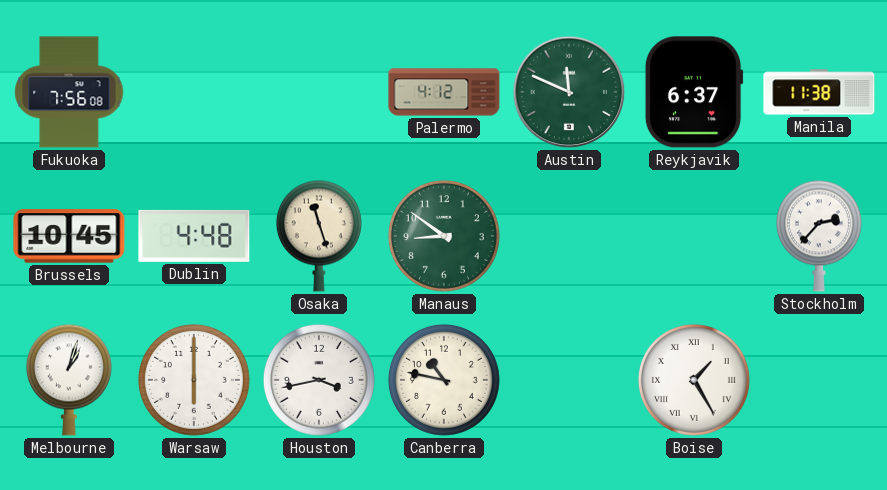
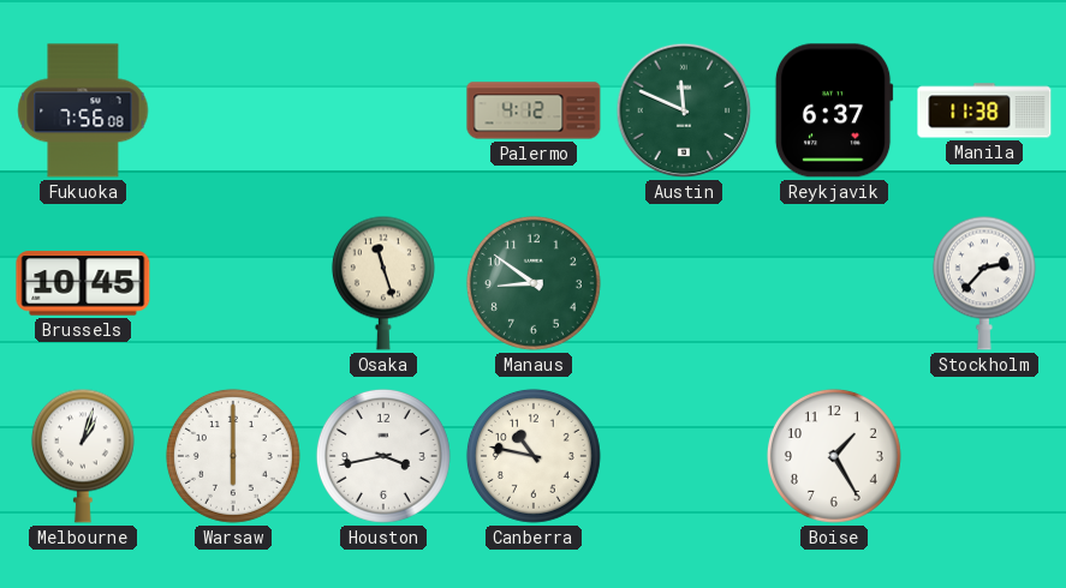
Dublin: 4:48 -> none (194, 236)
Boise numerals: Roman -> Arabic (834, 456)
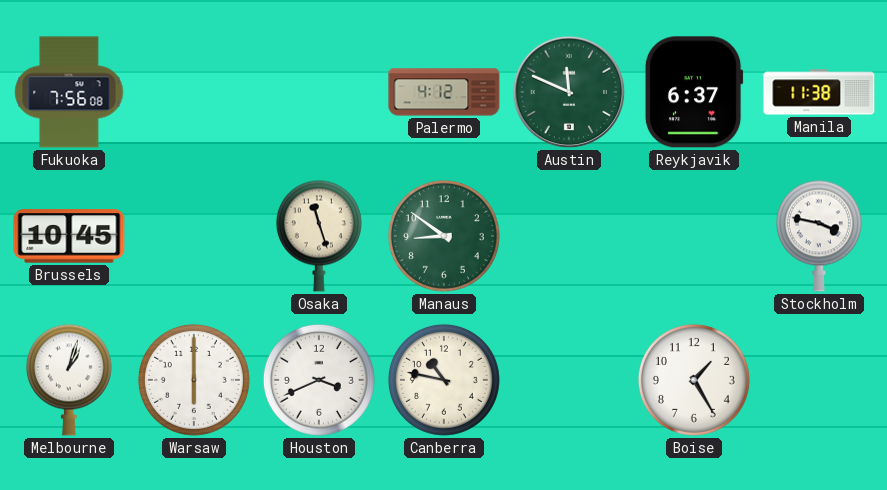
Stockholm: 2:37 -> 3:47 (819, 236)
Houston: 3:43 -> 3:41 (319, 380)
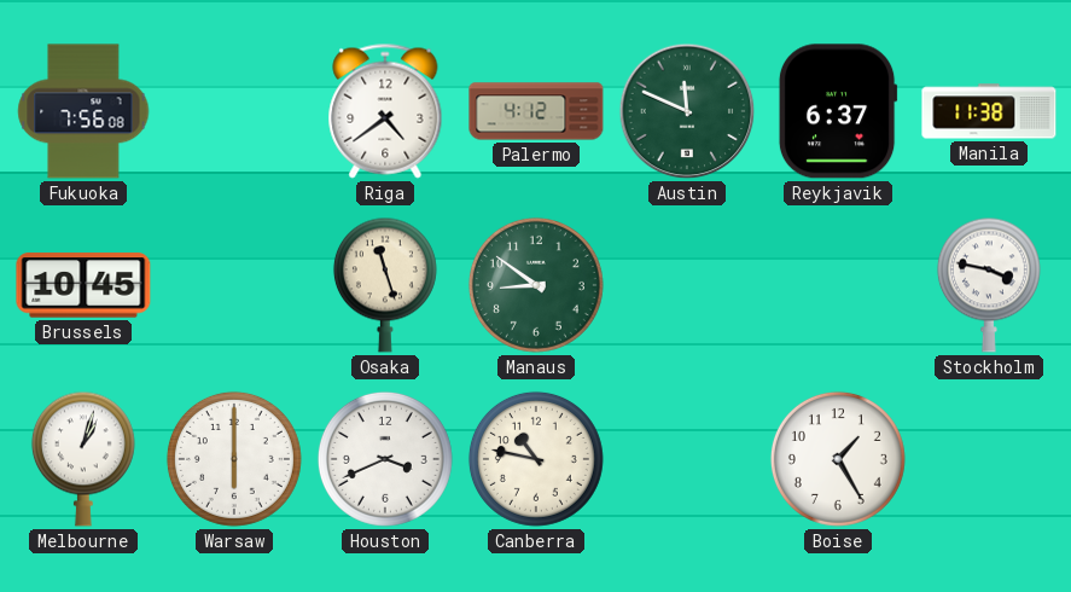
Riga: none -> 4:39 (385, 111)
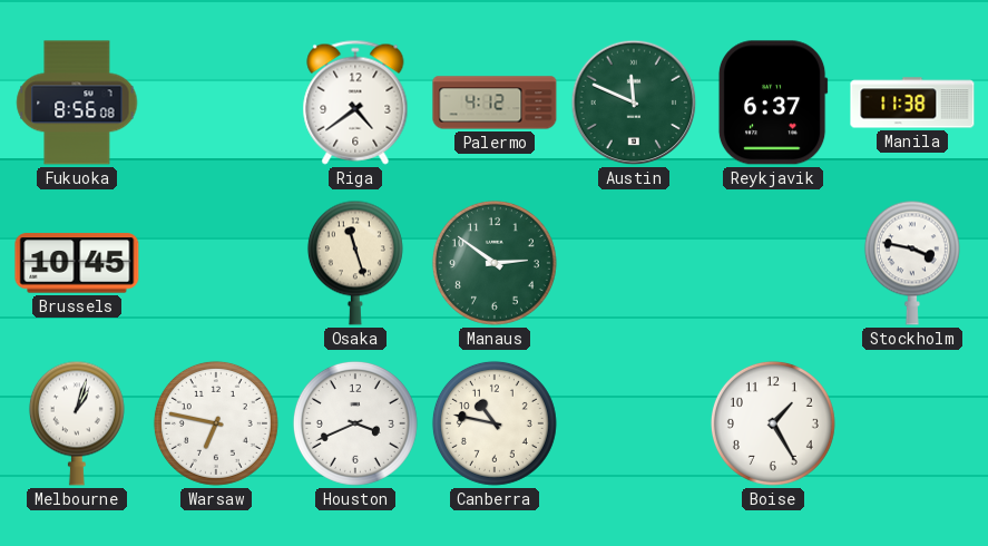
Fukuoka: 7:56 -> 8:56 (77, 103)
Manaus: 8:51 -> 2:51 (495, 263)
Warsaw: 6:00 -> 6:47 (216, 423)
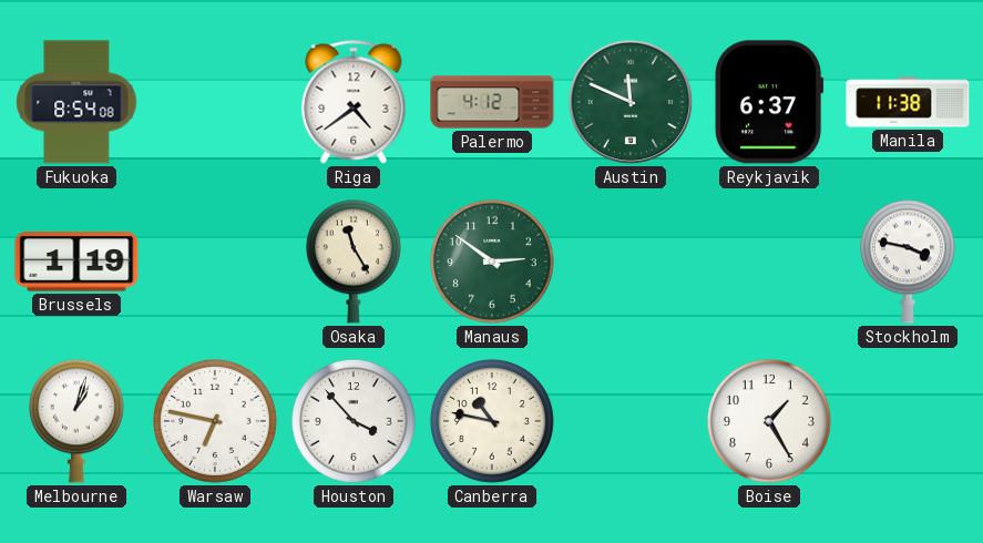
Fukuoka: 8:56 -> 8:54 (76, 102)
Brussels: 10:45 -> 1:19 (76, 262)
Osaka: 11:27 -> 11:25 (354, 262)
Houston: 3:41 -> 3:53 (354, 421)
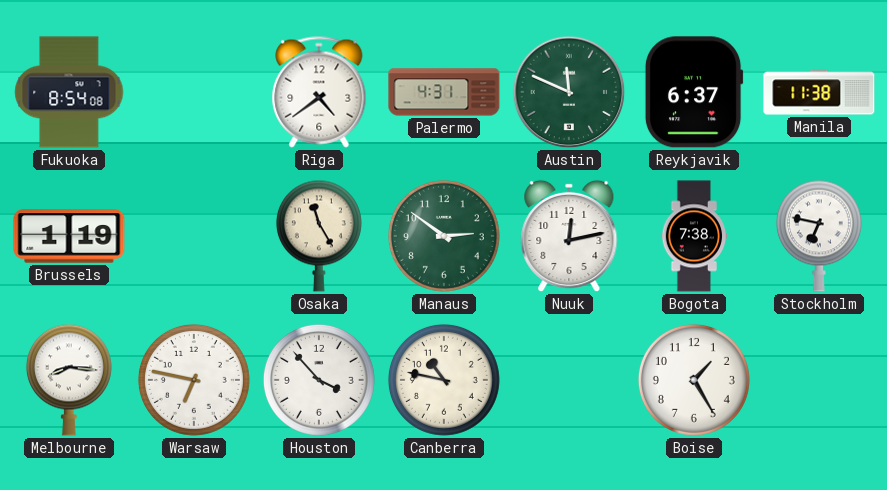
Palermo: 4:12 -> 4:31 (444, 92)
Nuuk: none -> 12:13 (569, 236)
Bogota: none -> 7:38 (694, 236)
Stockholm: 3:47 -> 6:47 (819, 236)
Melbourne: 1:03 -> 8:16 (69, 380)
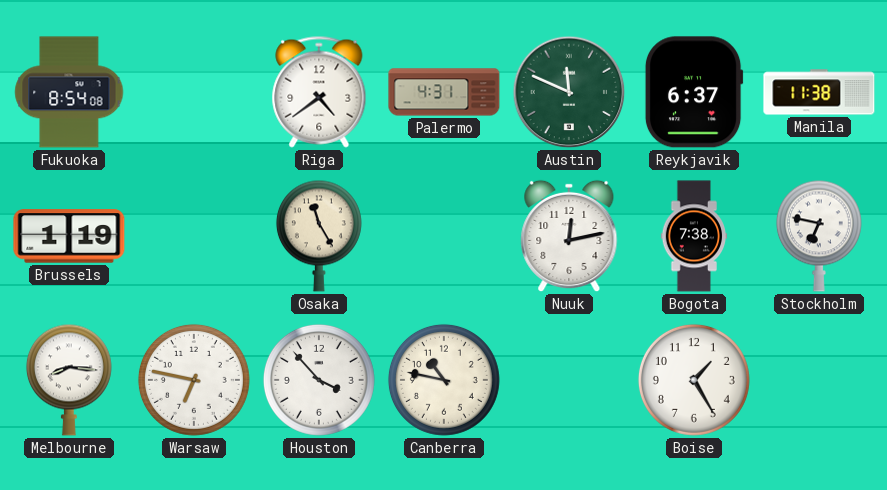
Manaus: 2:51 -> none (444, 236)
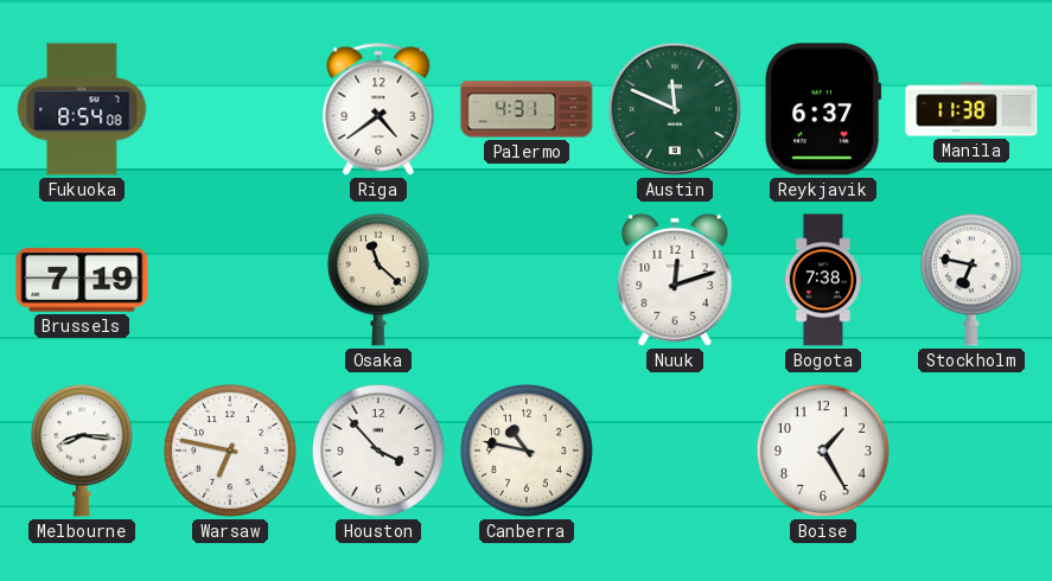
Brussels: 1:19 -> 7:19 (82, 280)
Osaka: 11:25 -> 11:22 (378, 280)
Nuuk: 12:13 -> 12:12 (675, 280)
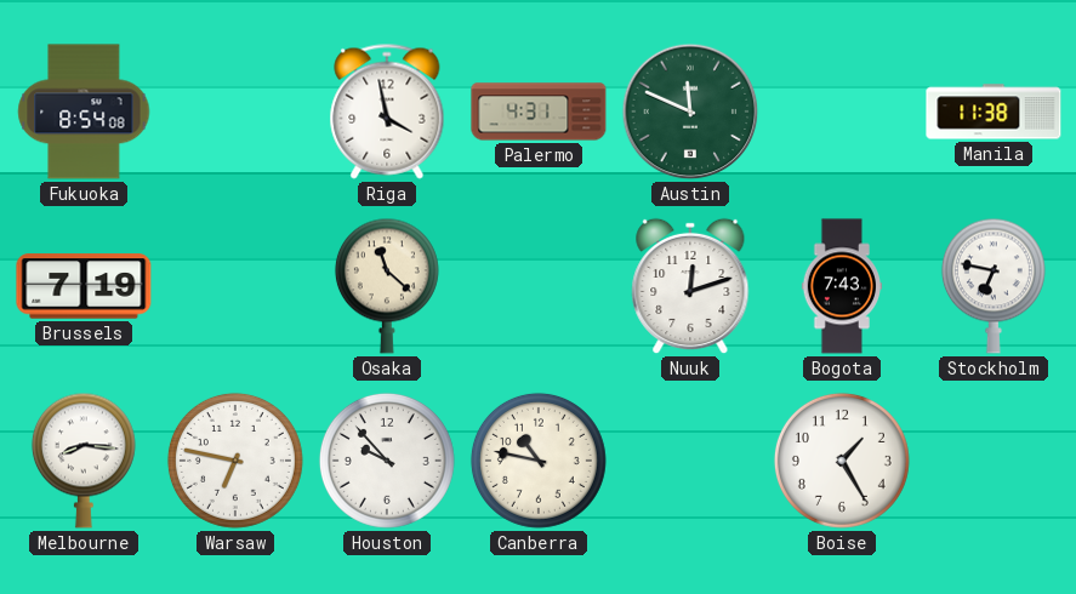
Riga: 4:39 -> 3:58 (387, 112)
Reykjavik: 6:37 -> none (823, 109)
Bogota: 7:38 -> 7:43 (842, 286)
Houston: 3:53 -> 9:53 (387, 461)
